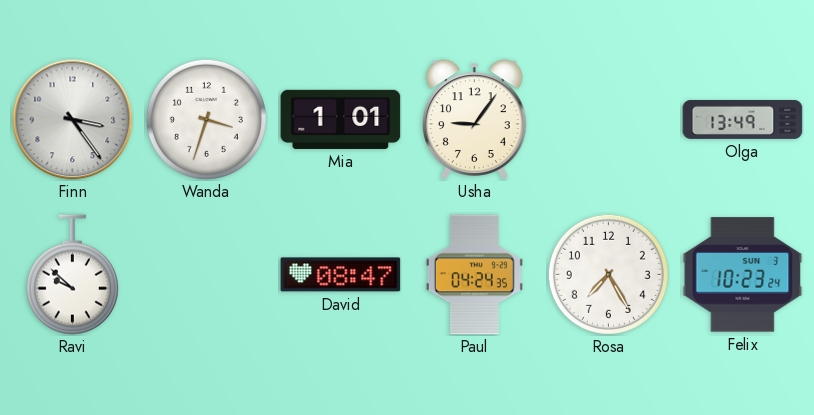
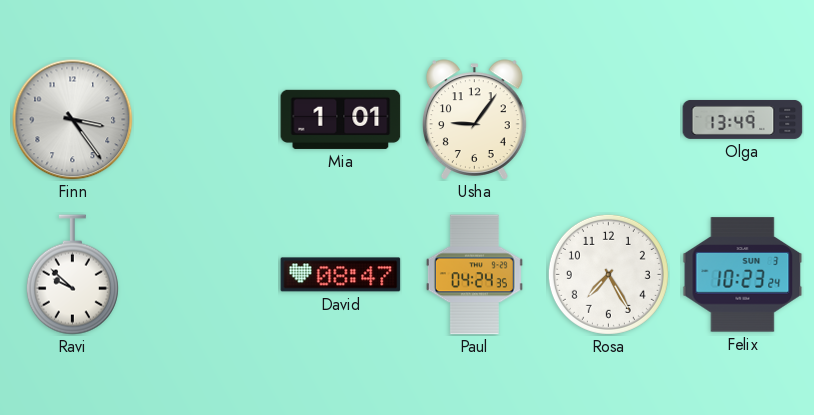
Wanda: 3:33 -> none (206, 119)
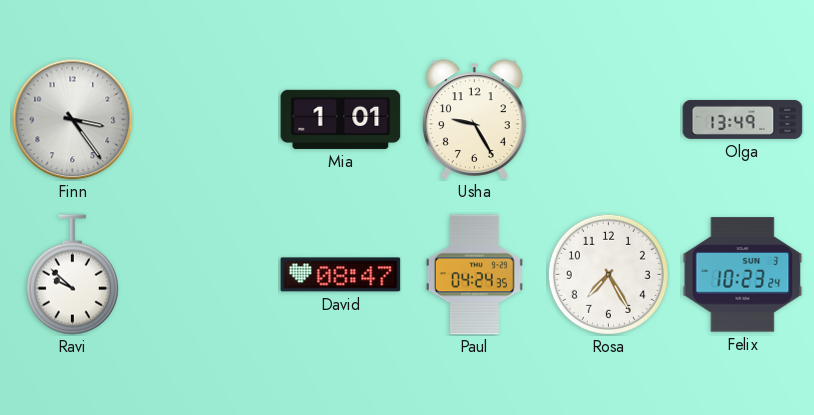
Usha: 9:06 -> 9:25 (475, 120)
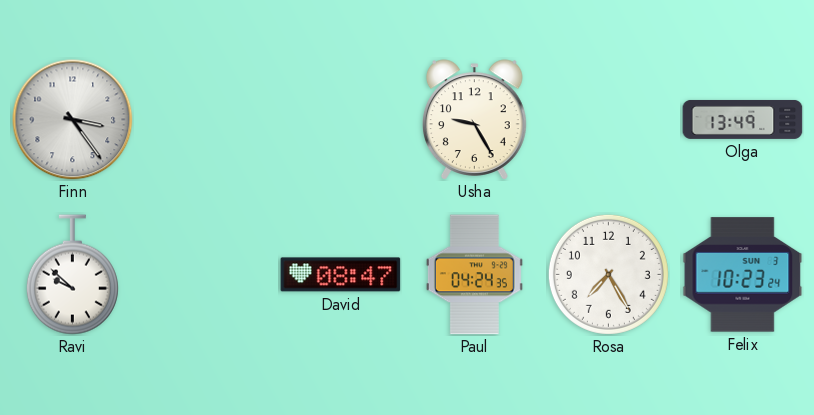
Mia: 1:01 -> none (341, 119)
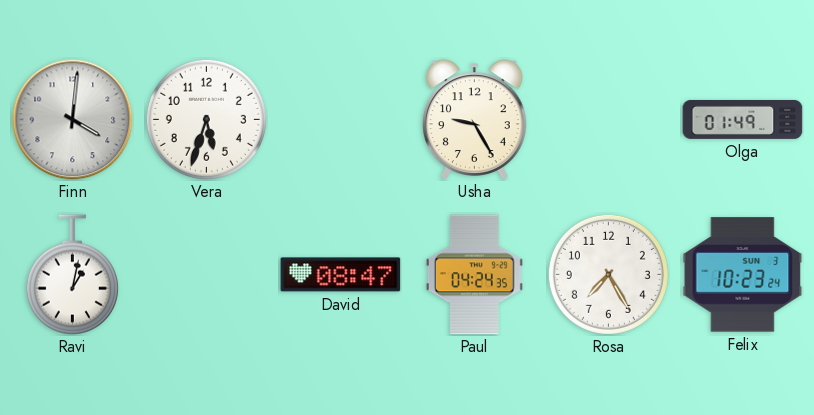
Finn: 3:24 -> 4:01 (73, 120)
Vera: none -> 5:33 (206, 119)
Olga: 13:49 -> 01:49 (743, 119)
Ravi: 9:52 -> 1:02 (72, 275)
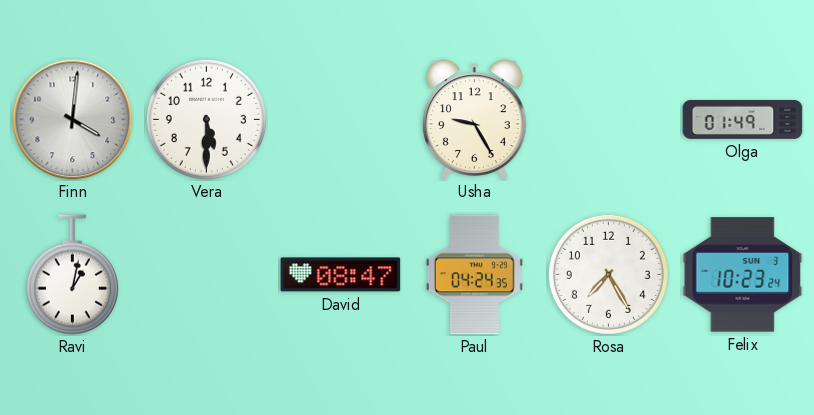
Vera: 5:33 -> 5:30 (206, 119)
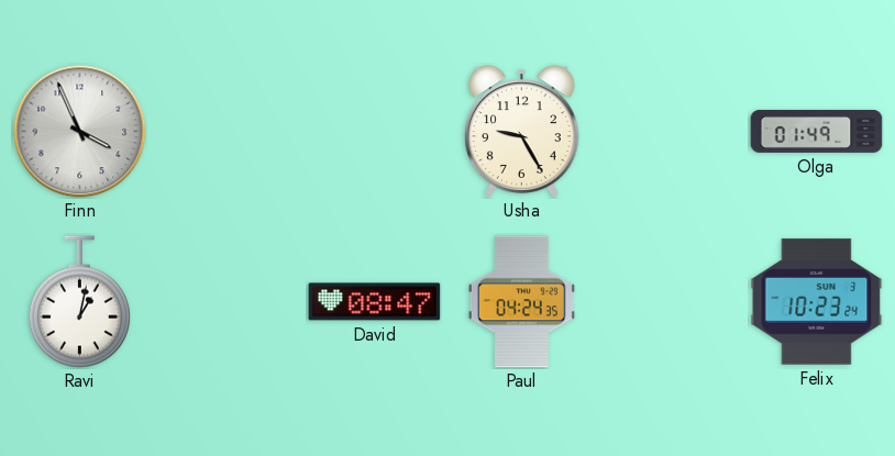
Finn: 4:01 -> 3:56 (80, 132)
Vera: 5:30 -> none (206, 119)
Rosa: 7:25 -> none (608, 274)
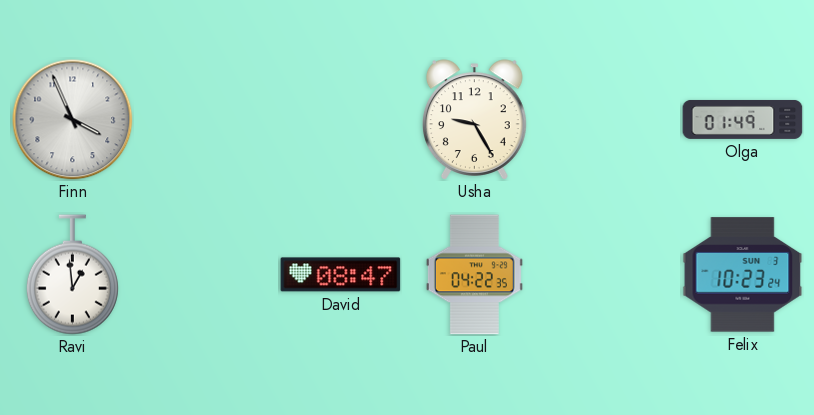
Ravi: 1:02 -> 12:59 (72, 275)
Paul: 04:24 -> 04:22 (474, 275)
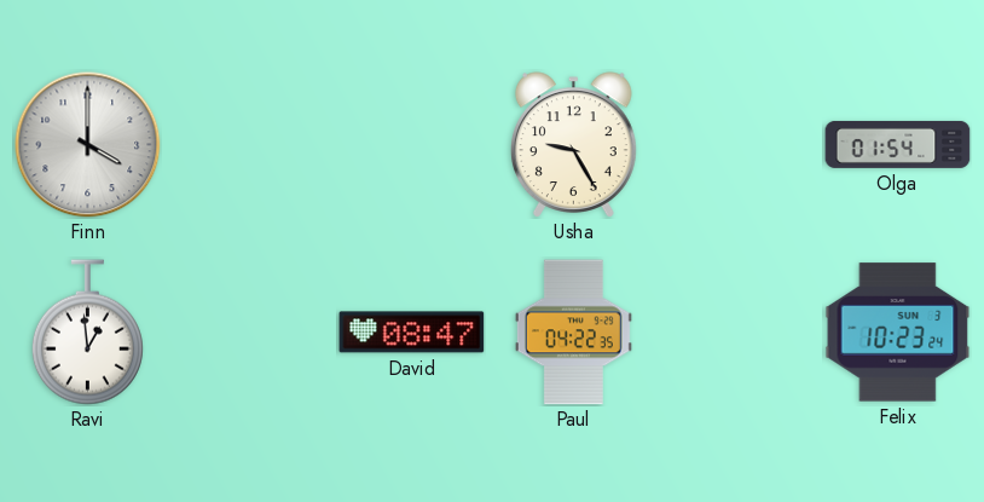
Finn: 3:56 -> 4:00 (88, 145)
Olga: 01:49 -> 01:54 (898, 144)
